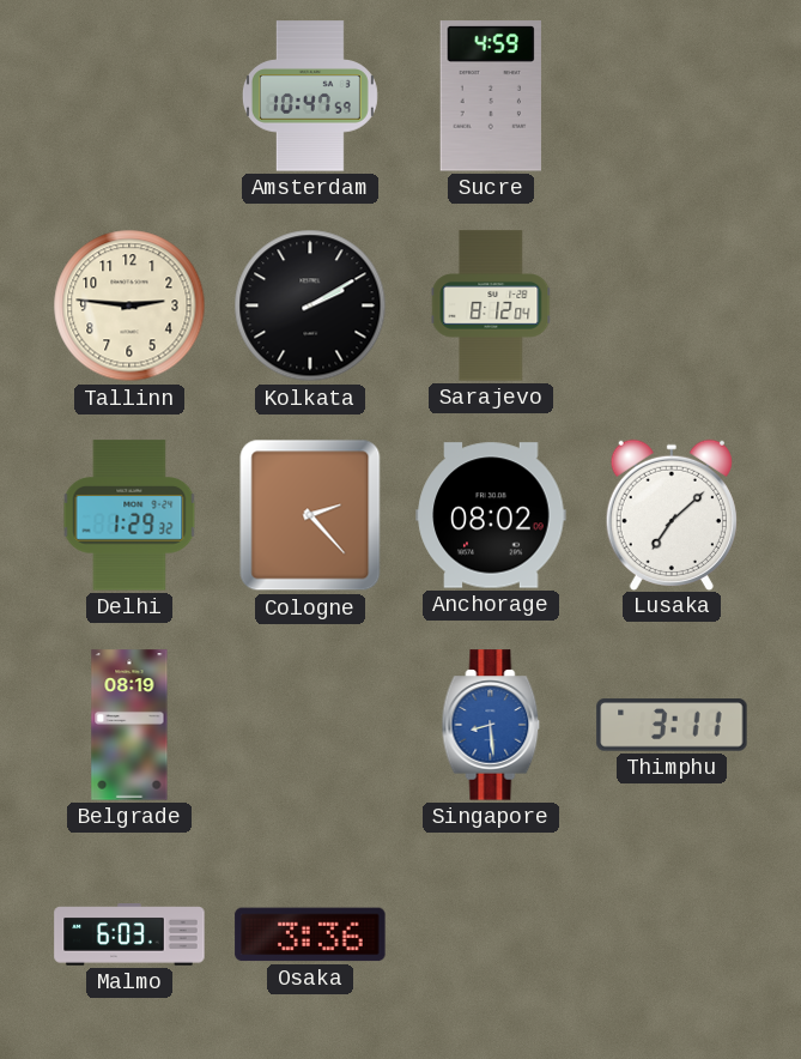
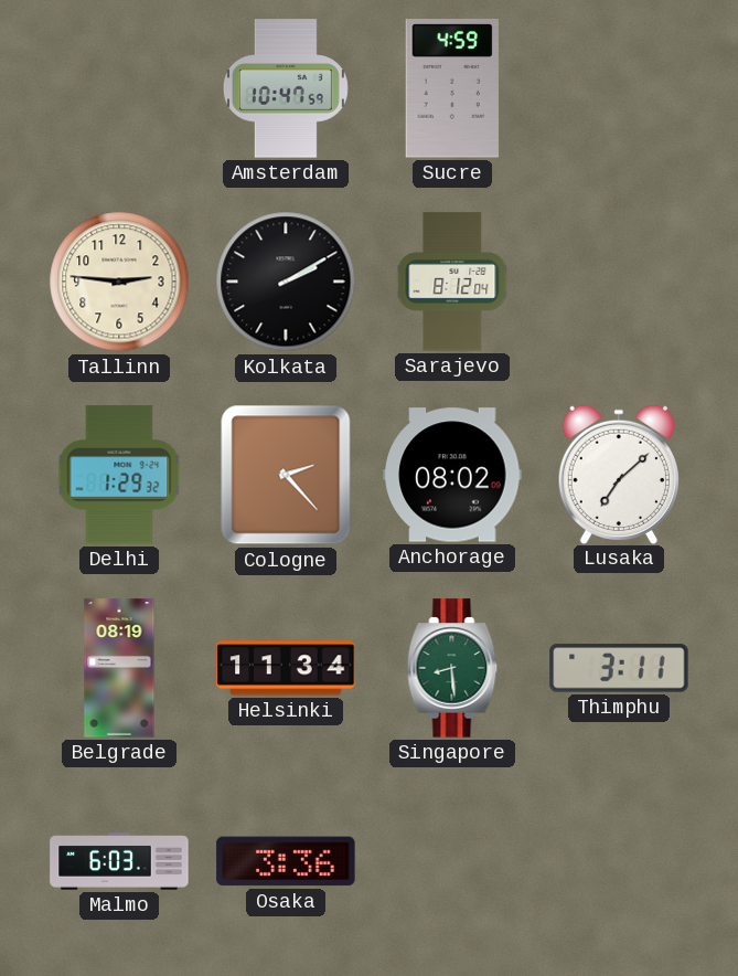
Helsinki: none -> 11:34 (286, 668)
Singapore dial: blue -> green (452, 668)
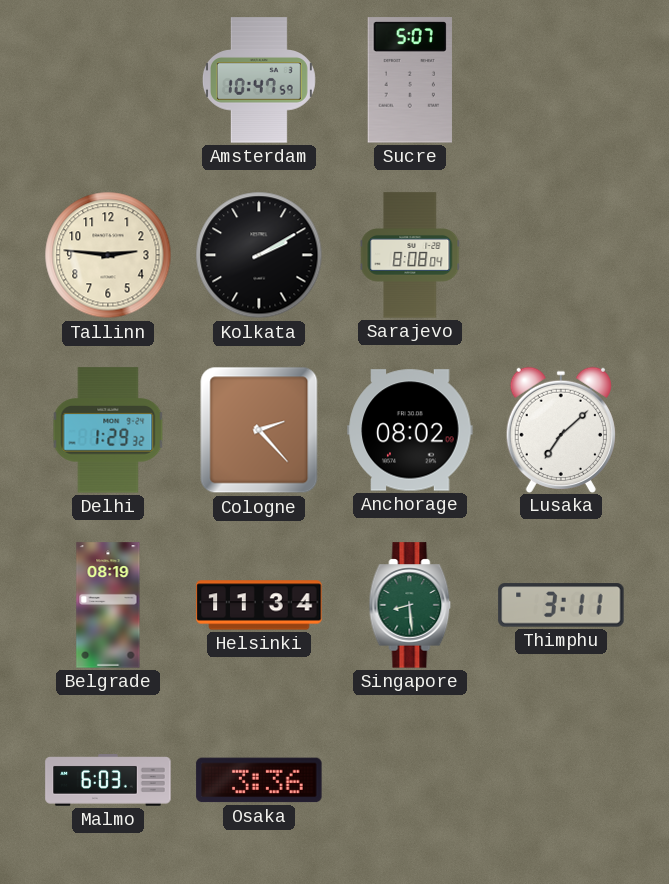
Sucre: 4:59 -> 5:07 (410, 80)
Sarajevo: 8:12 -> 8:08 (410, 255)
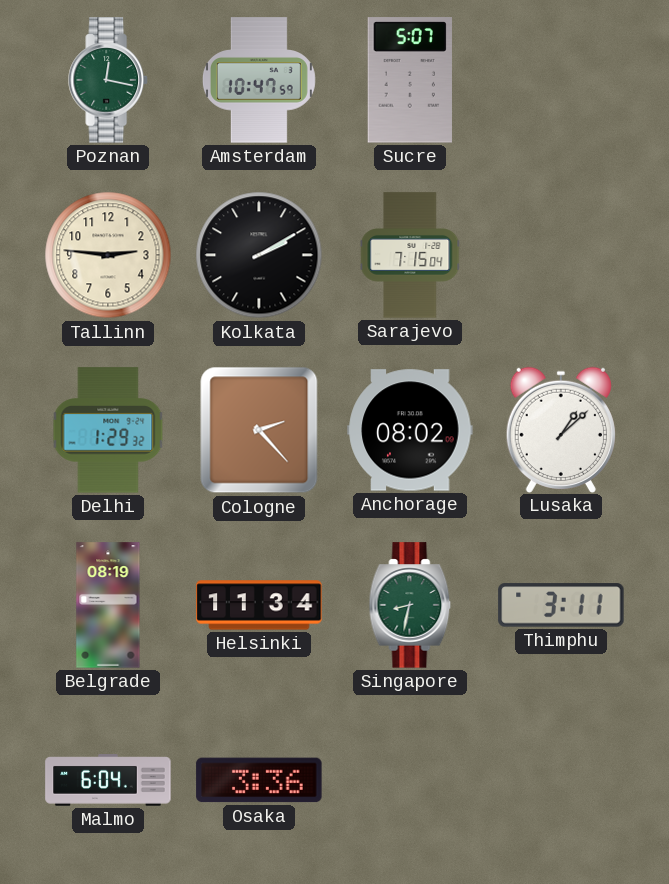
Poznan: none -> 12:17 (108, 80)
Sarajevo: 8:08 -> 7:15 (410, 255)
Lusaka: 7:08 -> 1:08 (561, 429)
Singapore: 8:29 -> 8:32 (410, 605)
Malmo: 6:03 -> 6:04 (108, 780)
